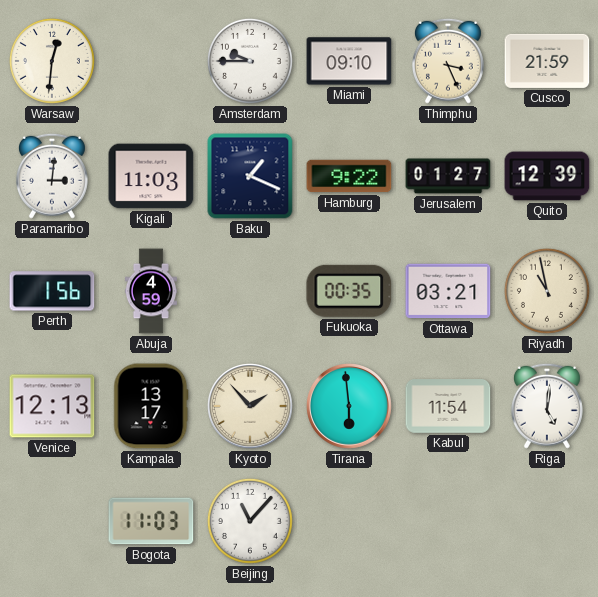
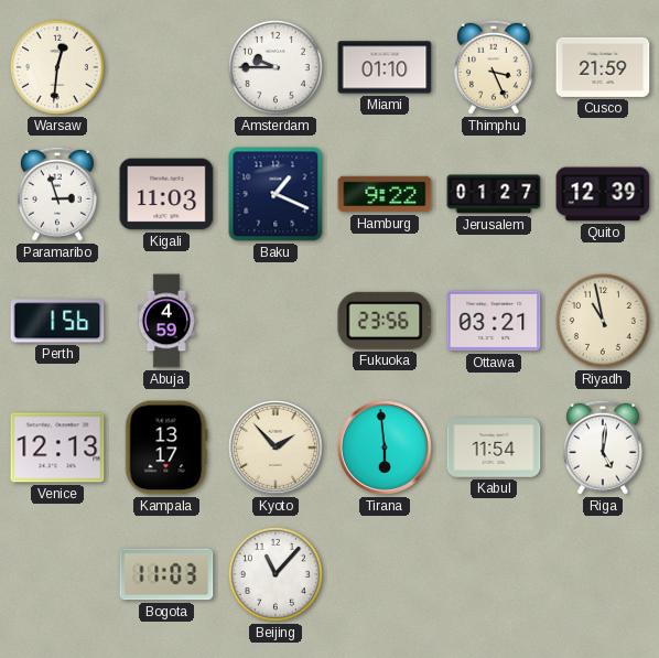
Miami: 09:10 -> 01:10 (385, 67)
Paramaribo: 3:01 -> 2:57 (57, 194)
Fukuoka: 00:35 -> 23:56 (385, 321)
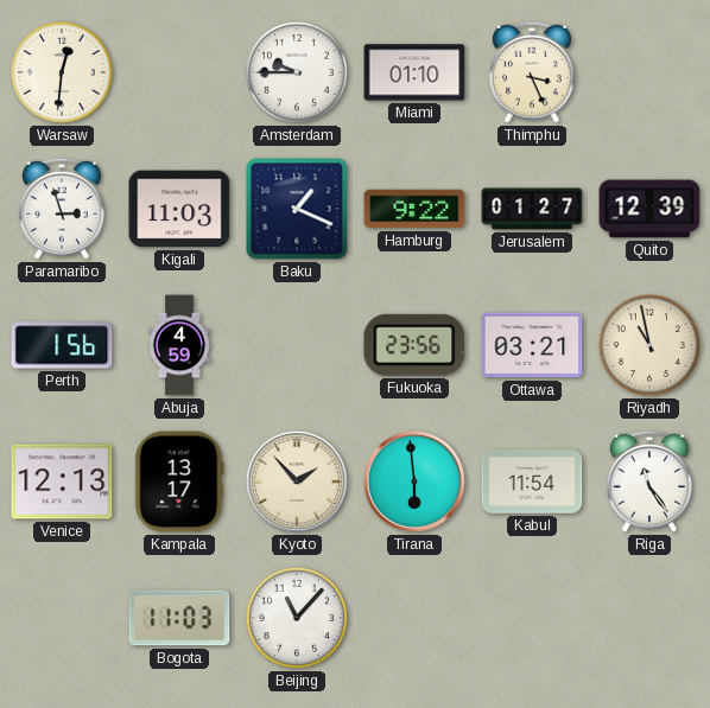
Cusco: 21:59 -> none (603, 67)
Riga: 5:01 -> 11:24 (649, 481)
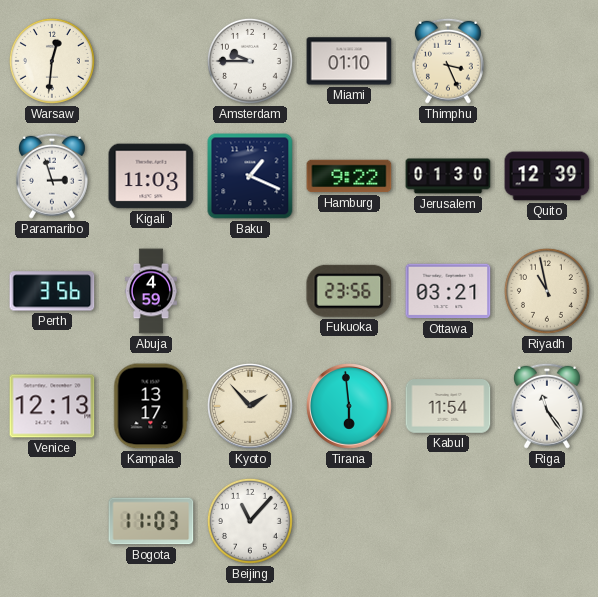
Jerusalem: 01:27 -> 01:30 (448, 176)
Perth: 1:56 -> 3:56 (52, 291)
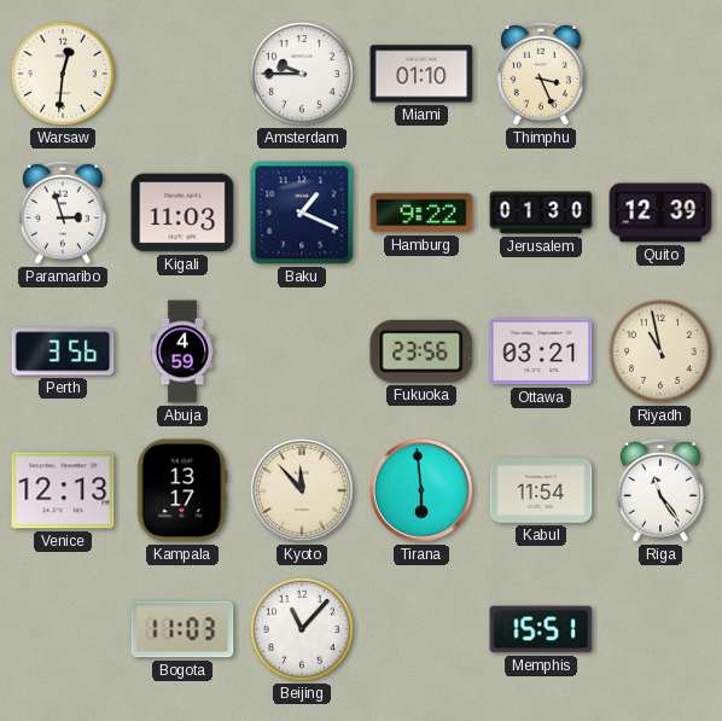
Kyoto: 1:53 -> 11:53 (303, 492)
Memphis: none -> 15:51 (541, 629)
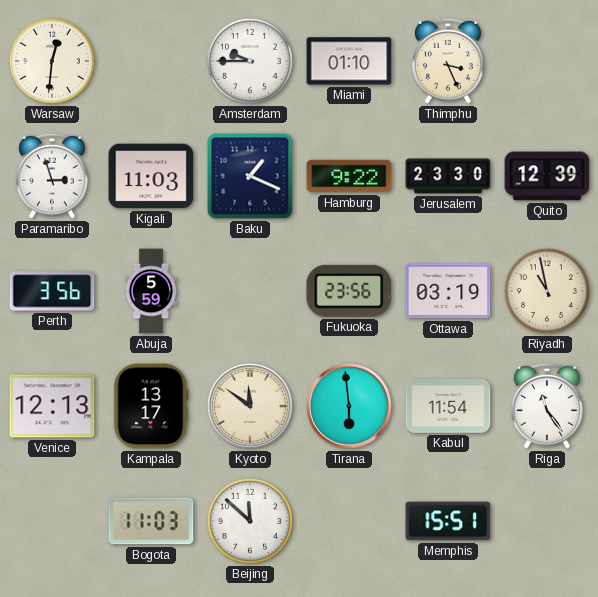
Jerusalem: 01:30 -> 23:30 (448, 176)
Abuja: 4:59 -> 5:59 (151, 291)
Ottawa: 03:21 -> 03:19 (448, 291)
Kyoto: 11:53 -> 11:51 (251, 407)
Beijing: 11:07 -> 11:52 (250, 521)
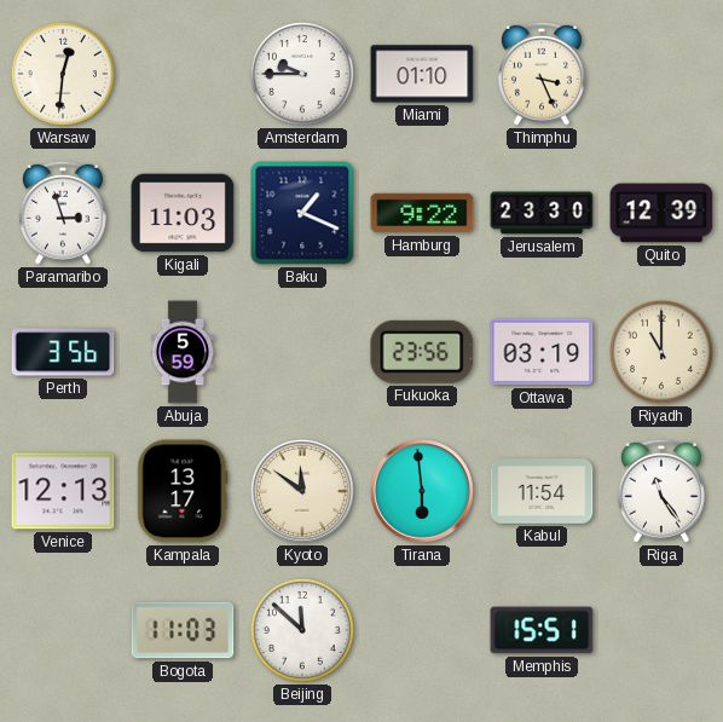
Riyadh: 10:58 -> 11:00 (661, 352)
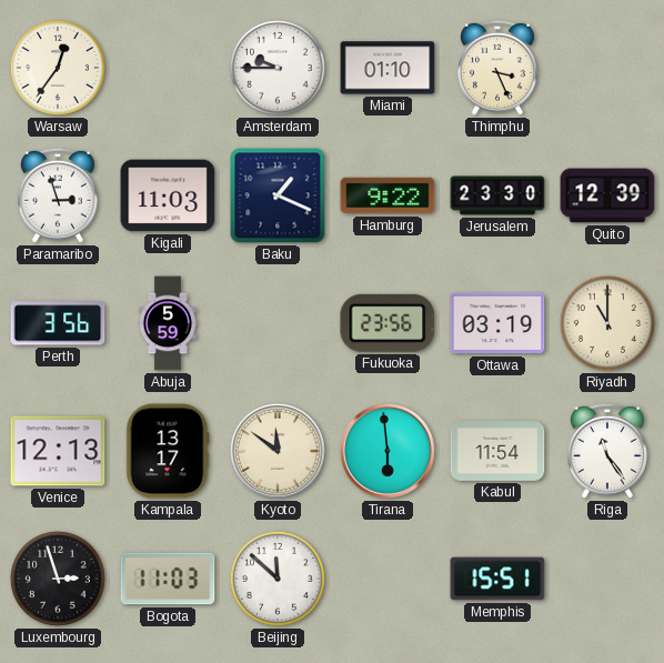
Warsaw: 12:31 -> 12:36 (58, 68)
Luxembourg: none -> 2:57 (58, 579)
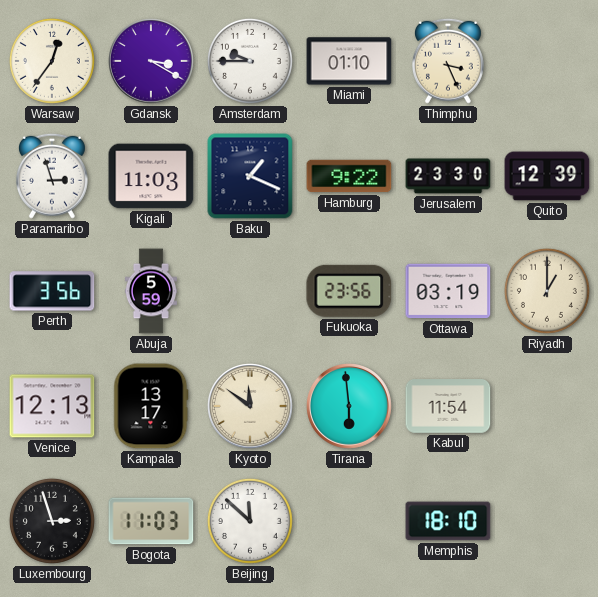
Gdansk: none -> 3:20 (152, 62)
Riyadh: 11:00 -> 1:00 (547, 291)
Riga: 11:24 -> none (607, 451)
Memphis: 15:51 -> 18:10 (448, 521)
